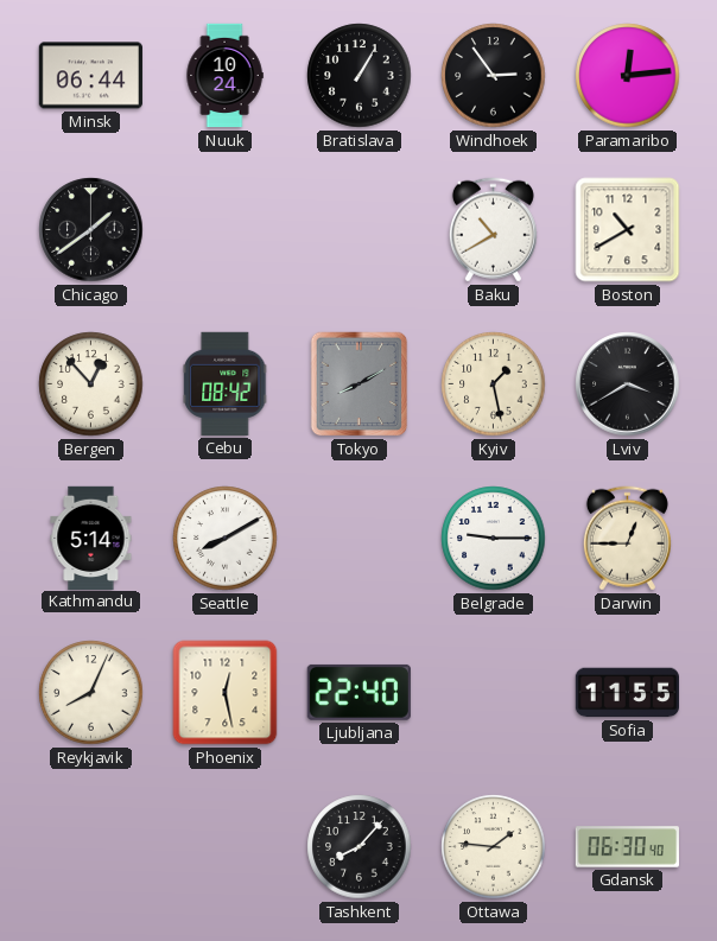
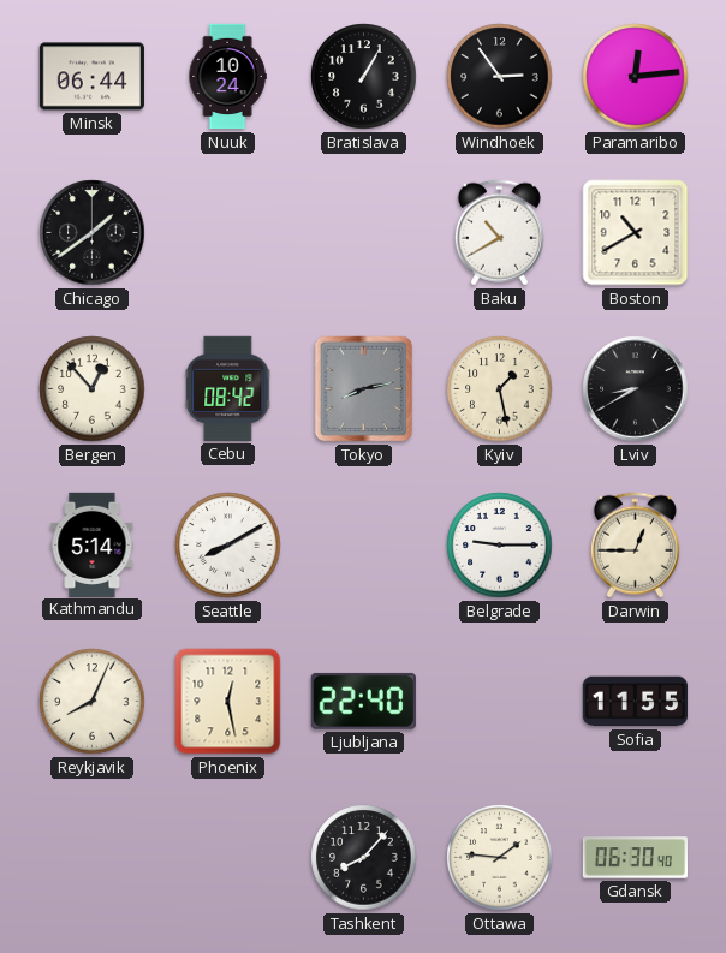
Tokyo: 8:10 -> 8:13 (364, 389)
Lviv: 3:40 -> 8:40 (636, 389)
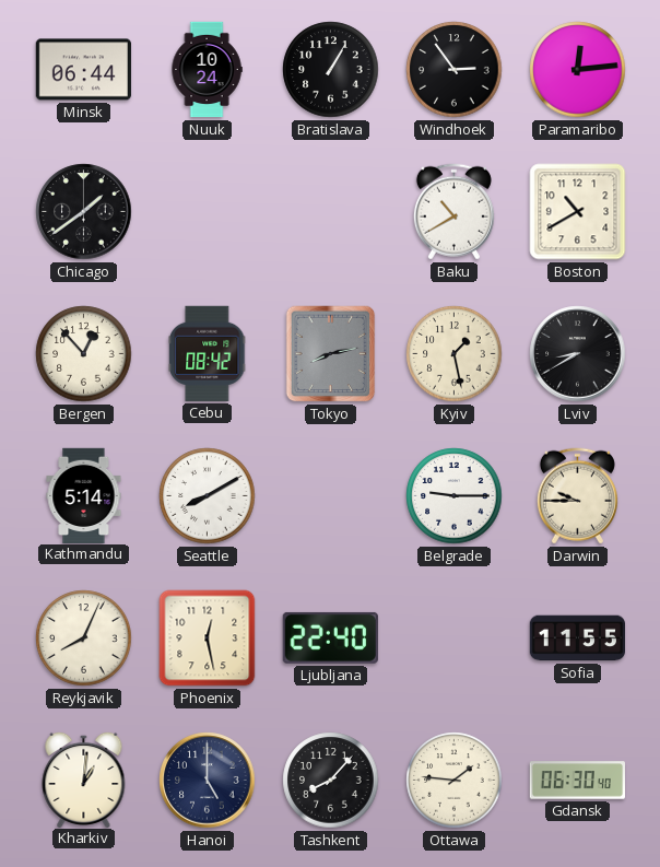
Darwin: 12:45 -> 9:45 (577, 496)
Kharkiv: none -> 1:01 (84, 778)
Hanoi: none -> 5:00 (208, 781)
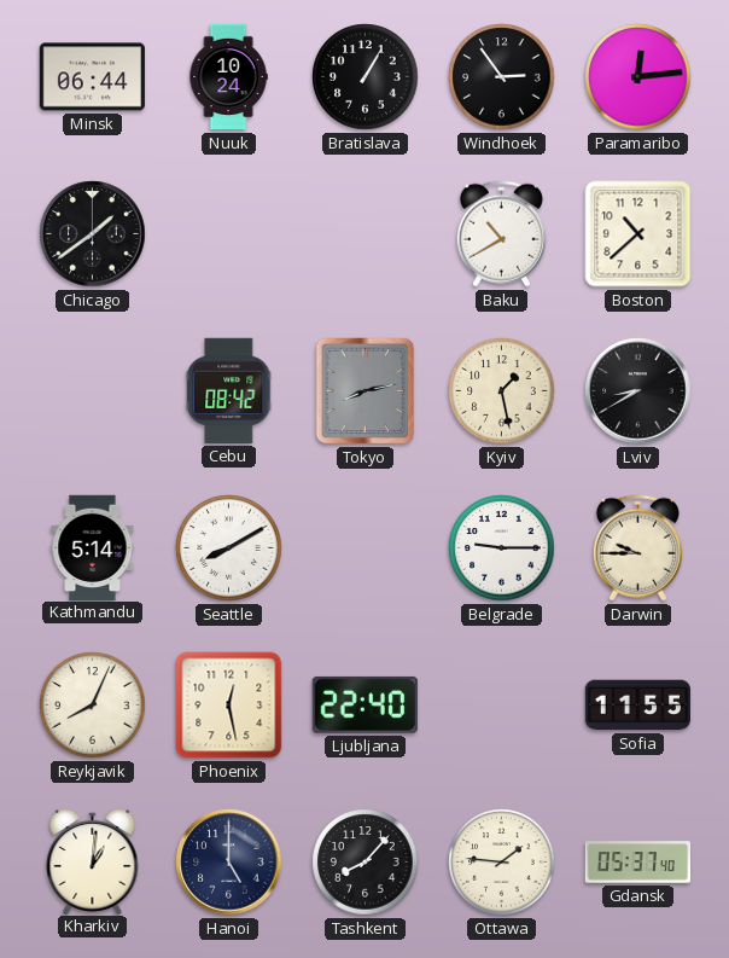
Boston: 10:40 -> 10:38 (638, 234)
Bergen: 12:53 -> none (84, 354)
Gdansk: 06:30 -> 05:37 (637, 863)
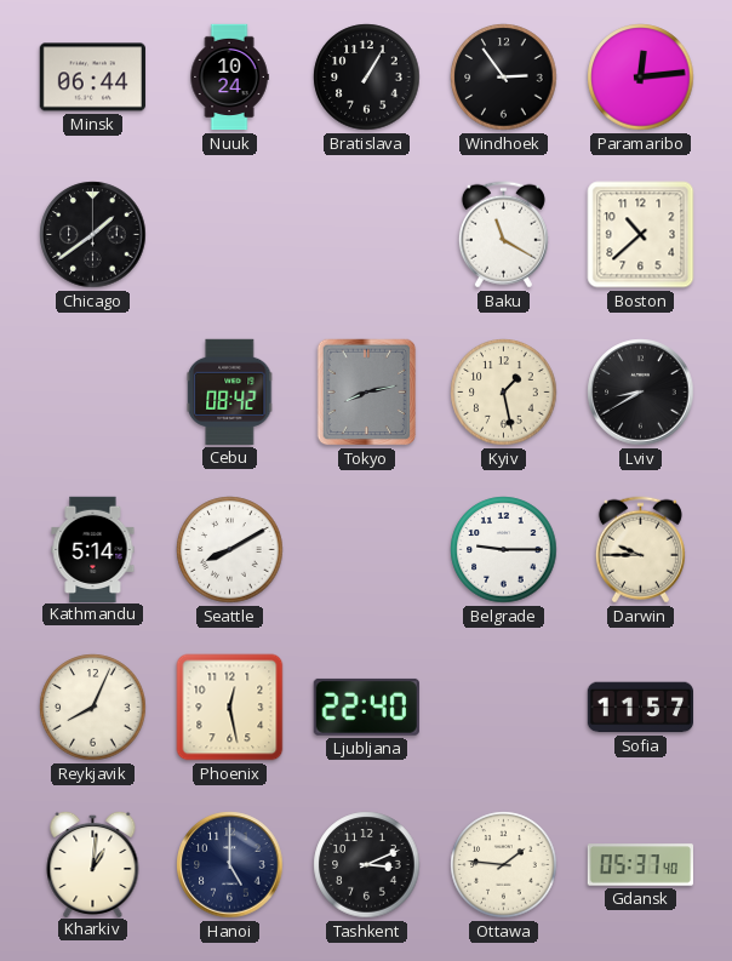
Baku: 10:40 -> 11:20 (503, 235)
Sofia: 11:55 -> 11:57 (640, 708)
Tashkent: 8:07 -> 3:11 (367, 865)
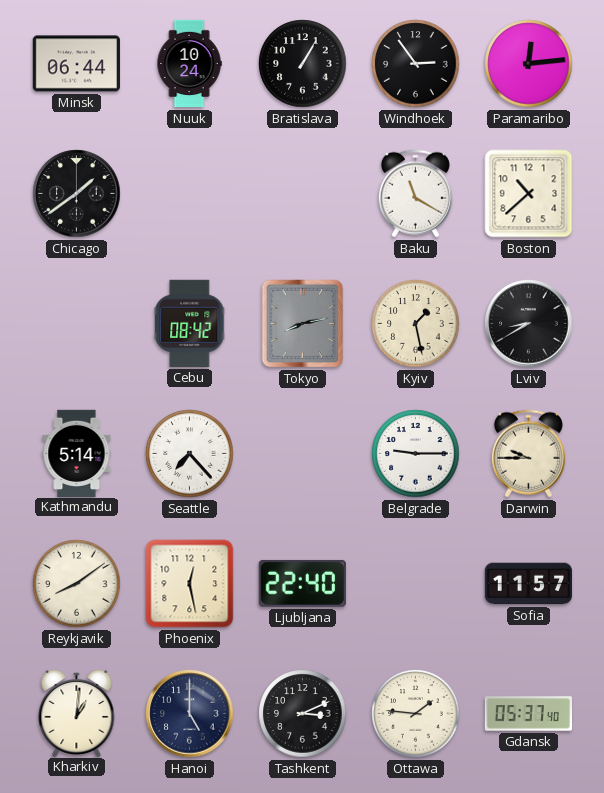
Seattle: 8:10 -> 7:23 (190, 454)
Reykjavik: 8:04 -> 8:09 (77, 584)
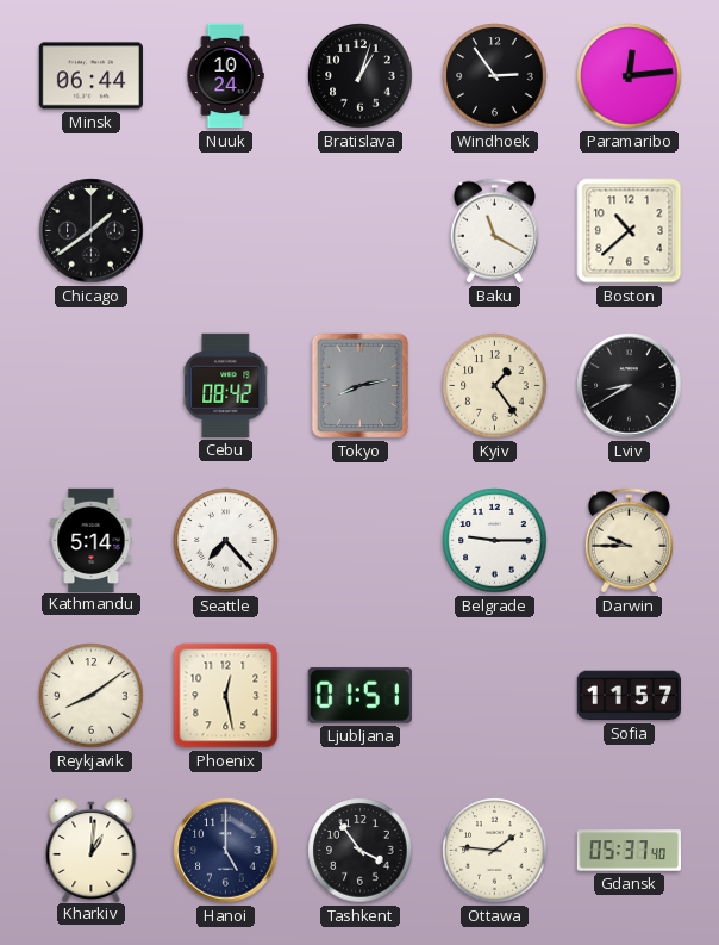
Bratislava: 1:05 -> 1:03 (361, 76)
Kyiv: 1:28 -> 1:24 (495, 386)
Ljubljana: 22:40 -> 01:51 (359, 695)
Tashkent: 3:11 -> 3:54 (361, 851)
